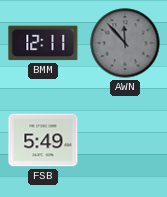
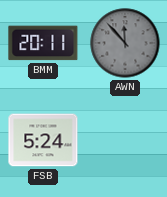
BMM: 12:11 -> 20:11 (43, 43)
FSB: 5:49 -> 5:24 (43, 140)
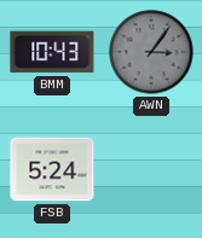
BMM: 20:11 -> 10:43 (52, 52)
AWN: 11:53 -> 3:06 (151, 52)
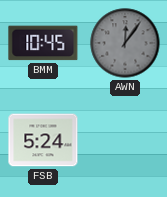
BMM: 10:43 -> 10:45 (43, 43)
AWN: 3:06 -> 12:06 (125, 43)
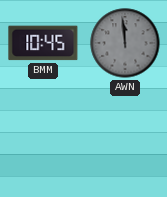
AWN: 12:06 -> 11:59 (125, 43)
FSB: 5:24 -> none (43, 140)
